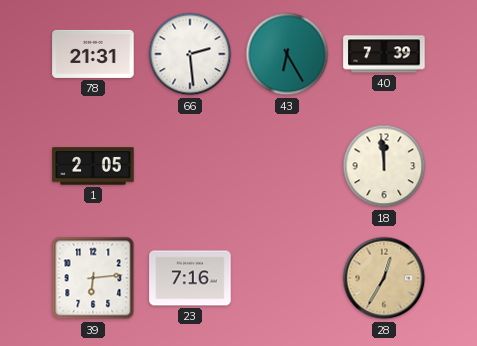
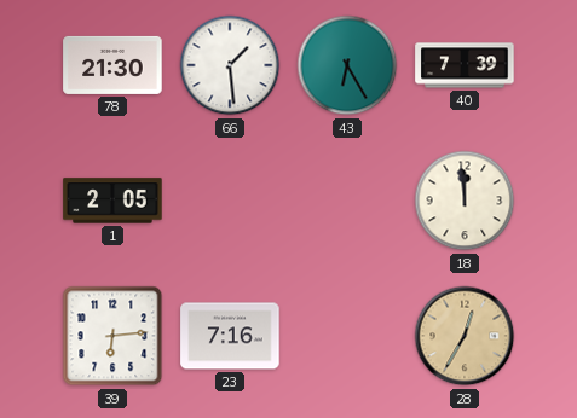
78: 21:31 -> 21:30 (112, 65)
66: 2:29 -> 1:29 (230, 65)
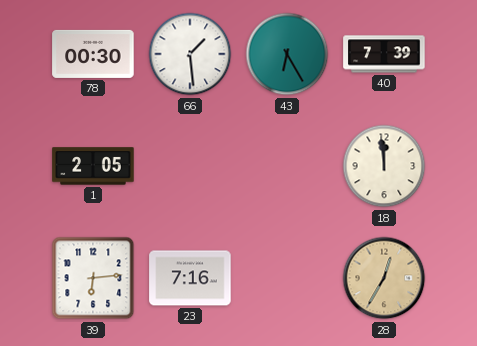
78: 21:30 -> 00:30 (93, 54)
